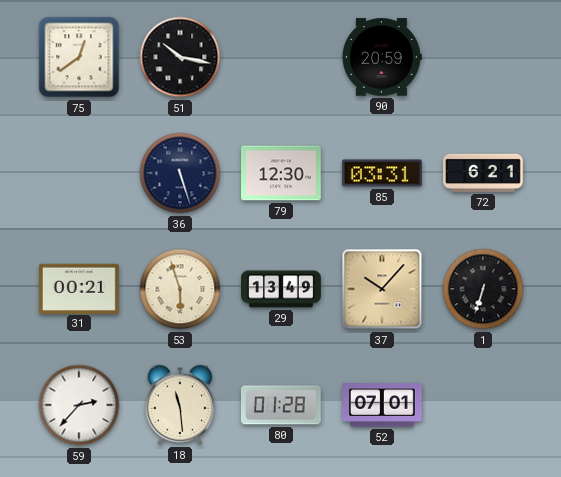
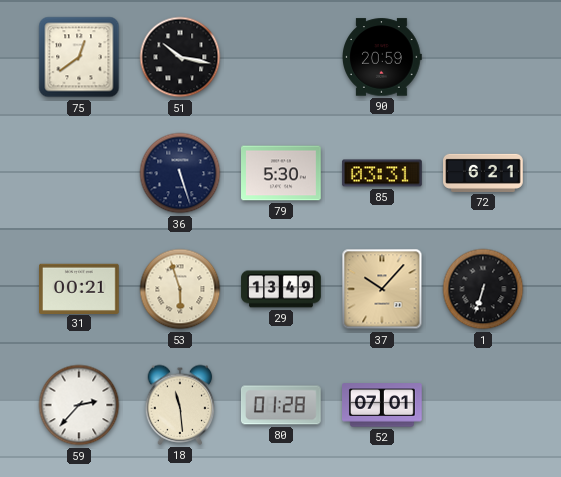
79: 12:30 -> 5:30 (282, 173)
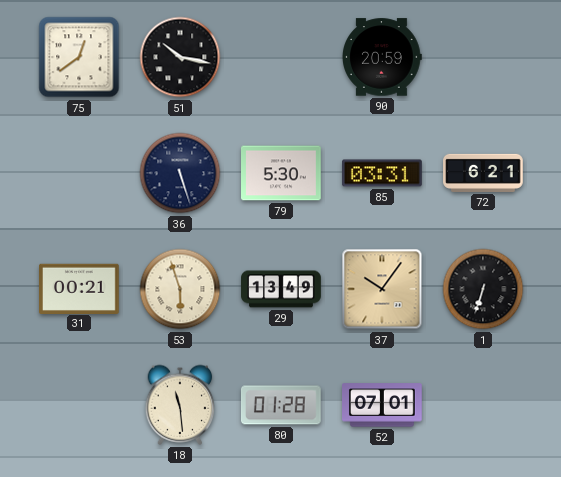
37: 10:07 -> 10:06 (382, 289)
59: 2:37 -> none (79, 405)
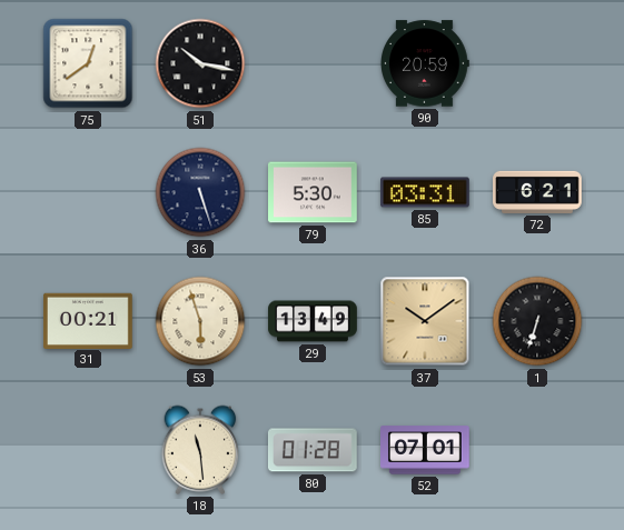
37: 10:06 -> 10:09 (425, 321)
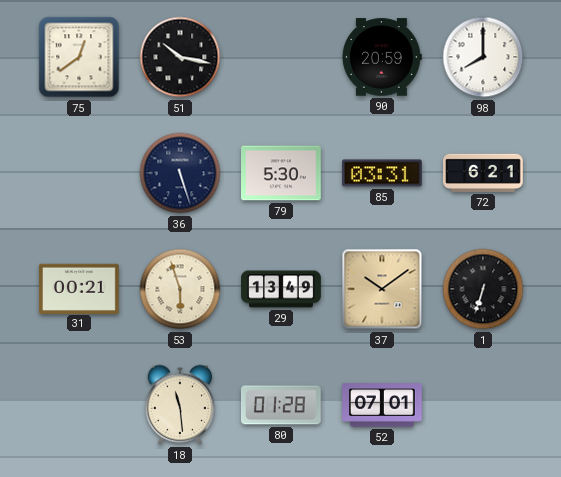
98: none -> 8:00 (483, 57)
